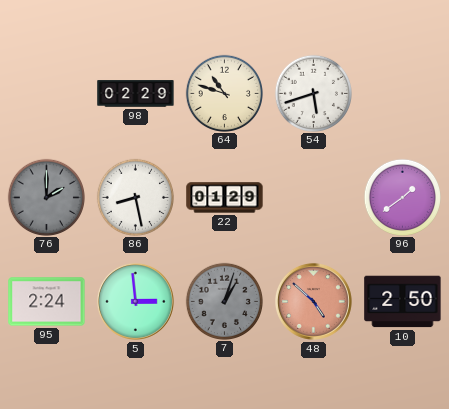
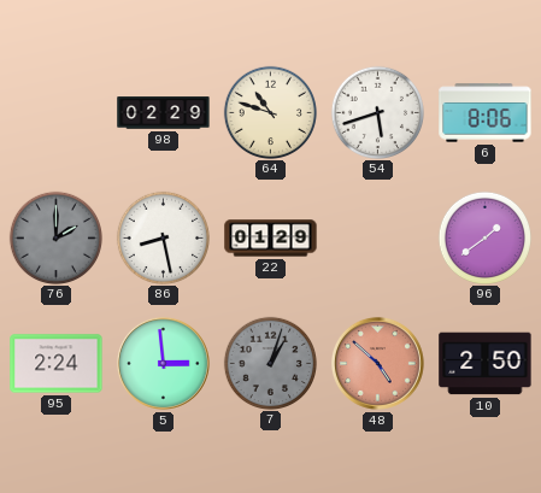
6: none -> 8:06 (486, 113)
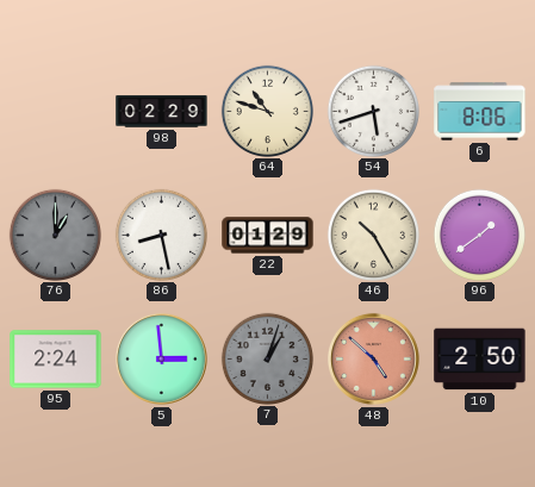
76: 2:00 -> 1:00 (55, 235)
46: none -> 10:25 (373, 235)
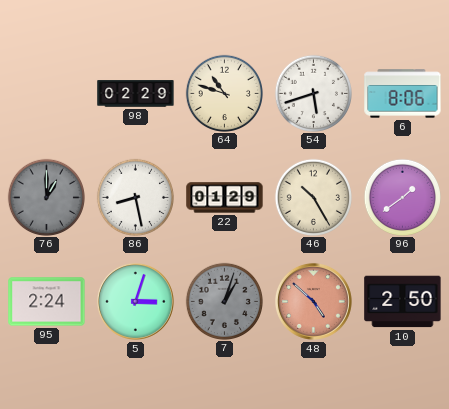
5: 2:59 -> 3:03 (135, 301)
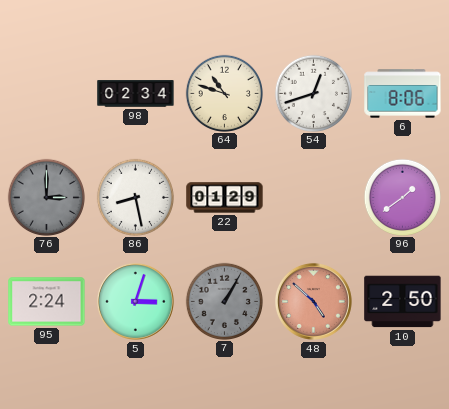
98: 02:29 -> 02:34 (136, 94)
54: 5:42 -> 12:42 (313, 93)
76: 1:00 -> 3:00 (46, 197)
46: 10:25 -> none (313, 197)
7: 1:03 -> 1:05 (224, 301)
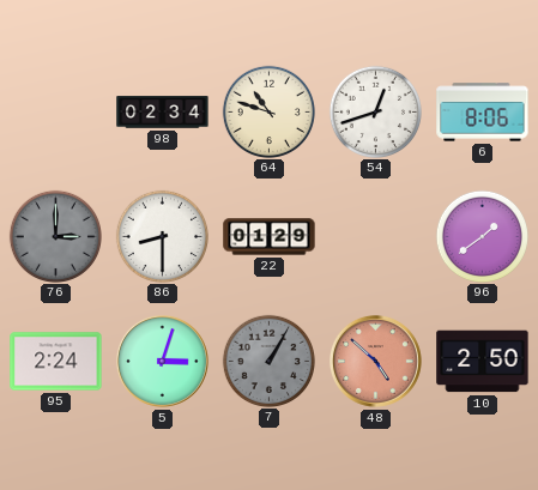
86: 8:28 -> 8:30 (162, 236)
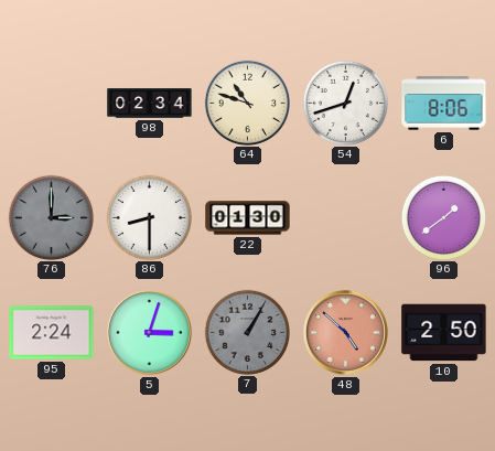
22: 01:29 -> 01:30 (248, 218)
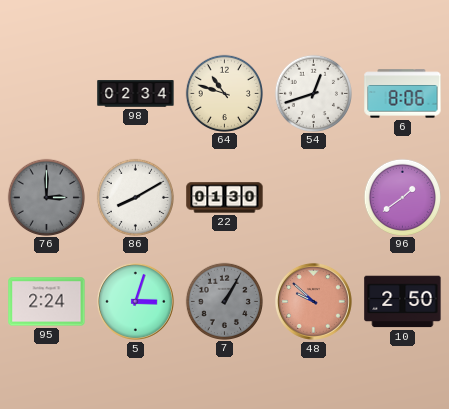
86: 8:30 -> 8:10 (135, 197)
48: 4:52 -> 9:52 (313, 301)
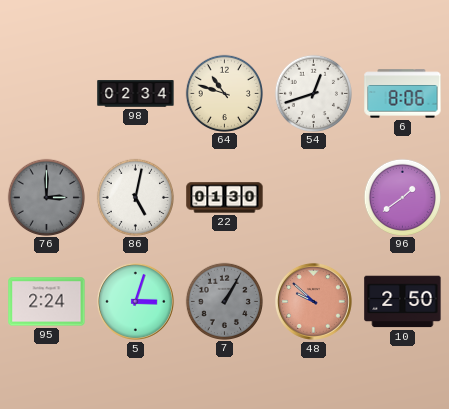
86: 8:10 -> 5:02 (135, 197)
